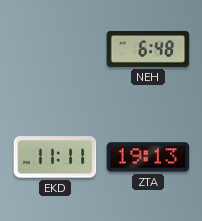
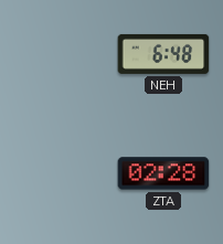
EKD: 11:11 -> none (55, 157)
ZTA: 19:13 -> 02:28 (163, 173)
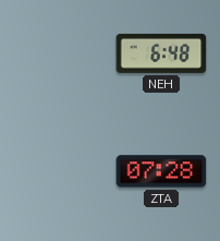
ZTA: 02:28 -> 07:28 (161, 171)
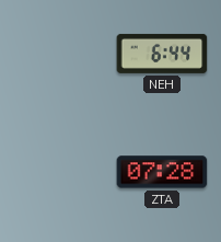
NEH: 6:48 -> 6:44 (162, 54)
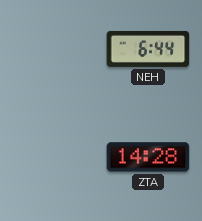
ZTA: 07:28 -> 14:28 (148, 157)
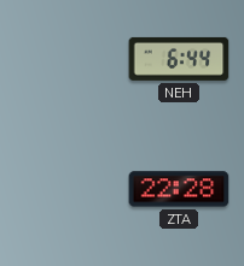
ZTA: 14:28 -> 22:28 (179, 189)
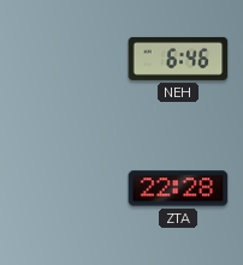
NEH: 6:44 -> 6:46 (178, 59)
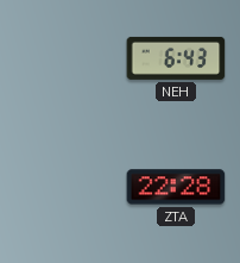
NEH: 6:46 -> 6:43 (176, 58)
